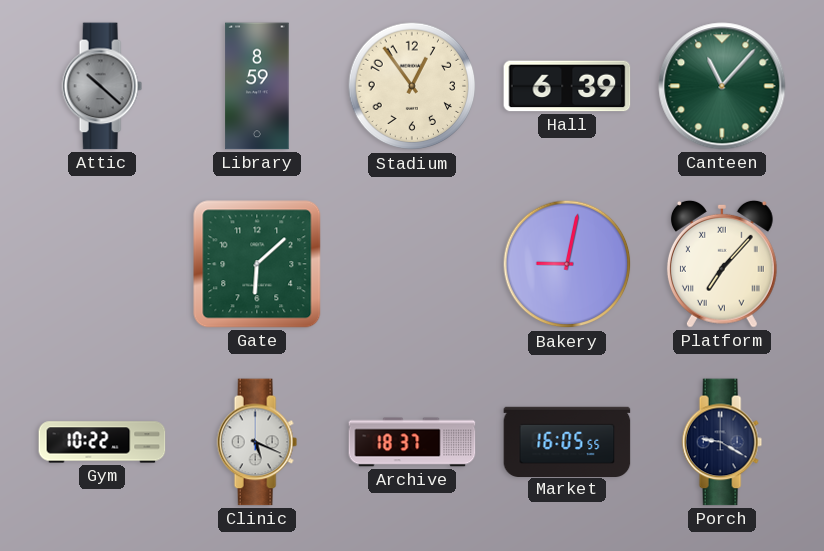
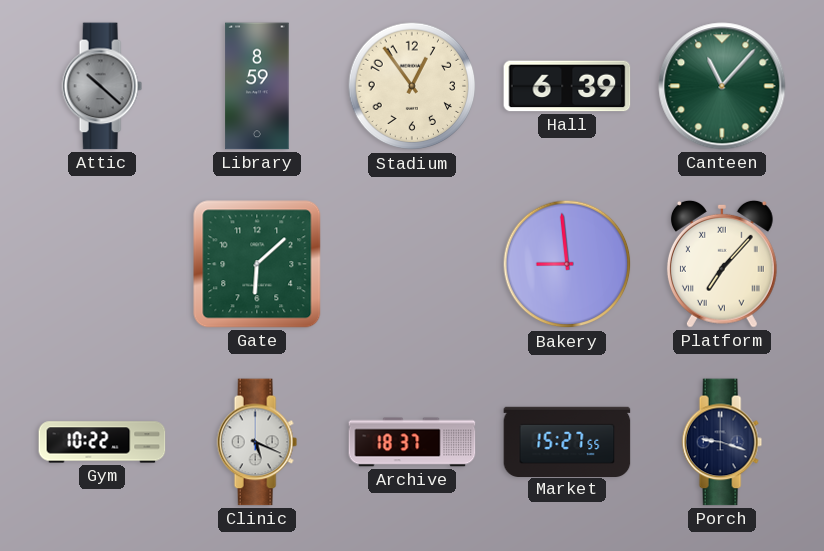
Bakery: 9:02 -> 8:59 (567, 264)
Market: 16:05 -> 15:27 (567, 441)
Porch: 9:20 -> 9:18 (722, 442)
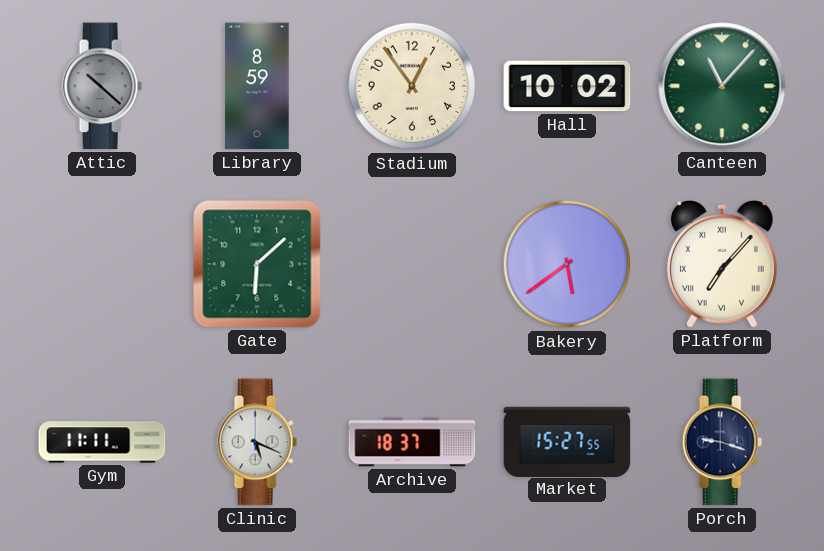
Hall: 6:39 -> 10:02 (567, 86)
Bakery: 8:59 -> 5:39 (567, 264)
Gym: 10:22 -> 11:11 (102, 442)
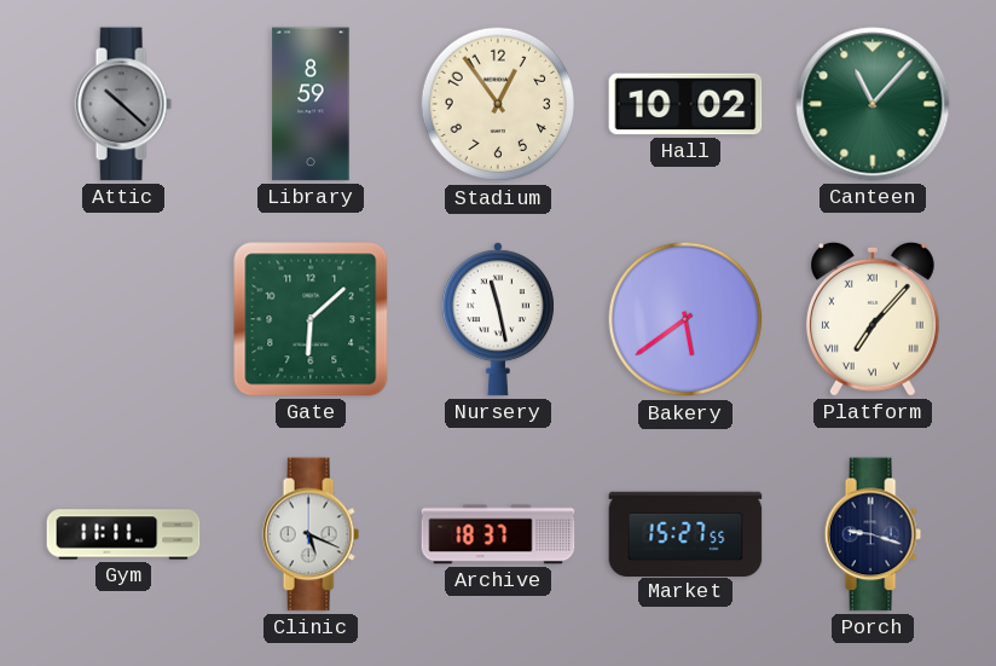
Nursery: none -> 11:28 (498, 319)
